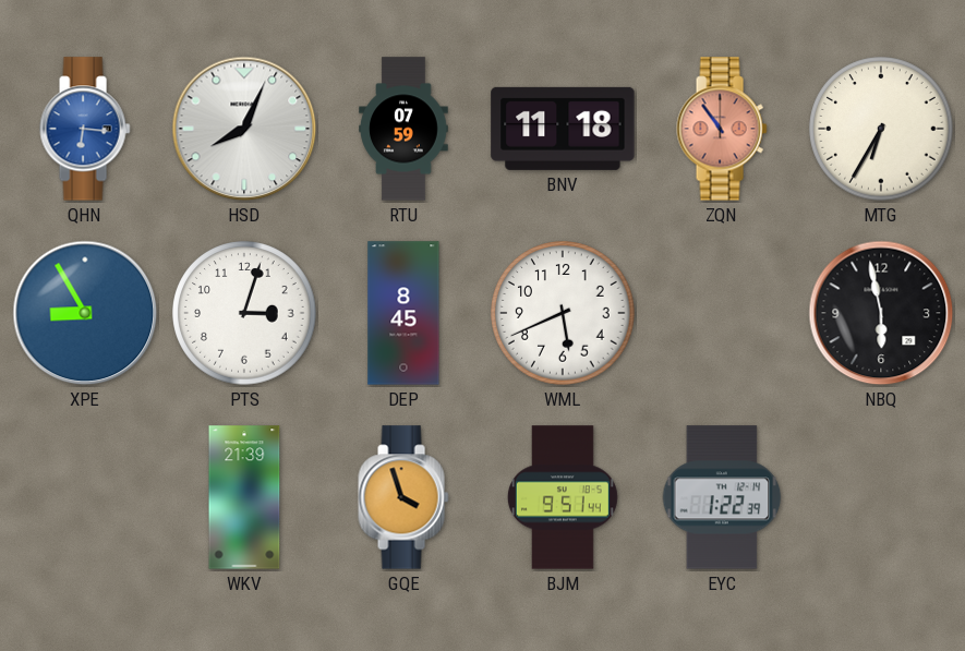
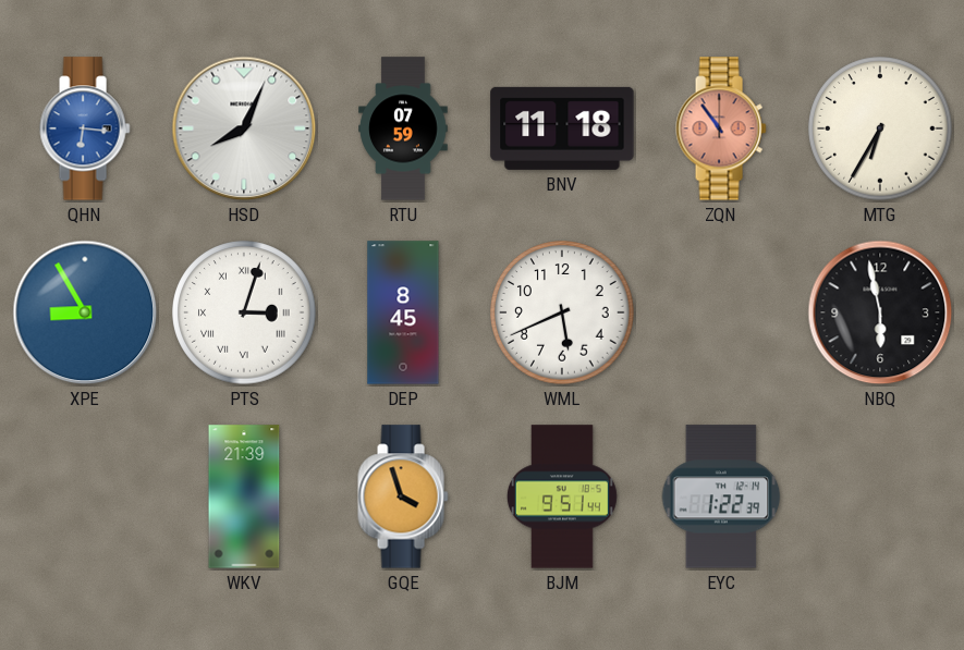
PTS numerals: Arabic -> Roman (244, 312)
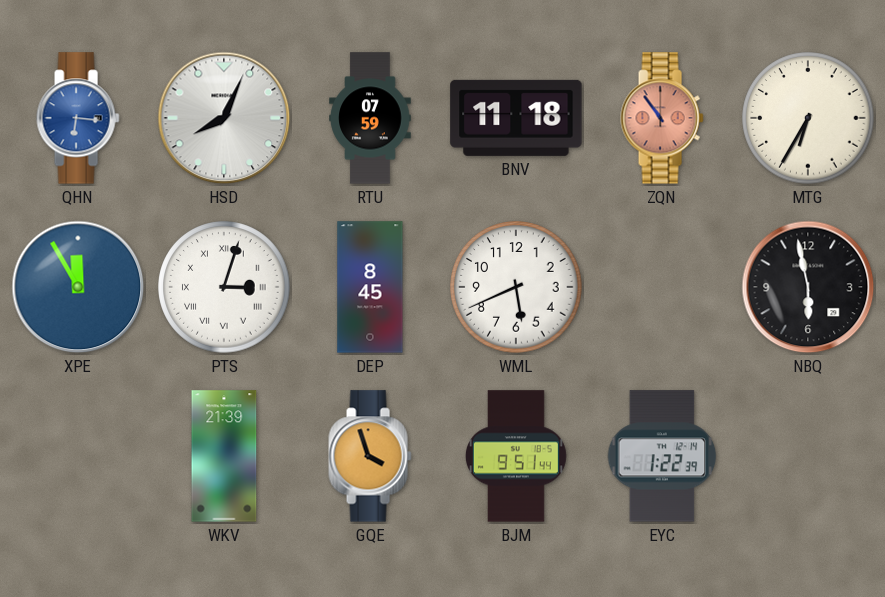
XPE: 8:55 -> 11:55 (78, 287)
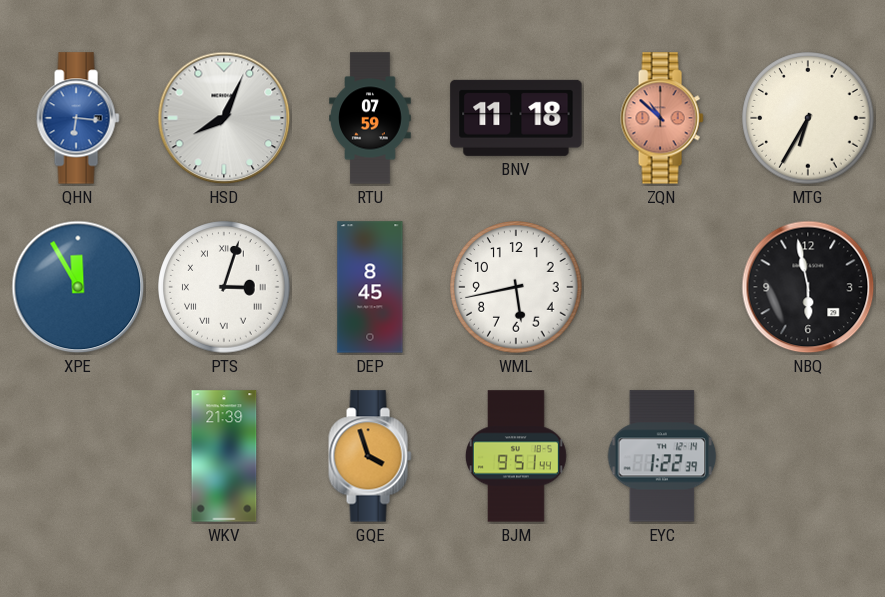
ZQN: 10:54 -> 10:52 (662, 118)
WML: 5:41 -> 5:43 (516, 287)
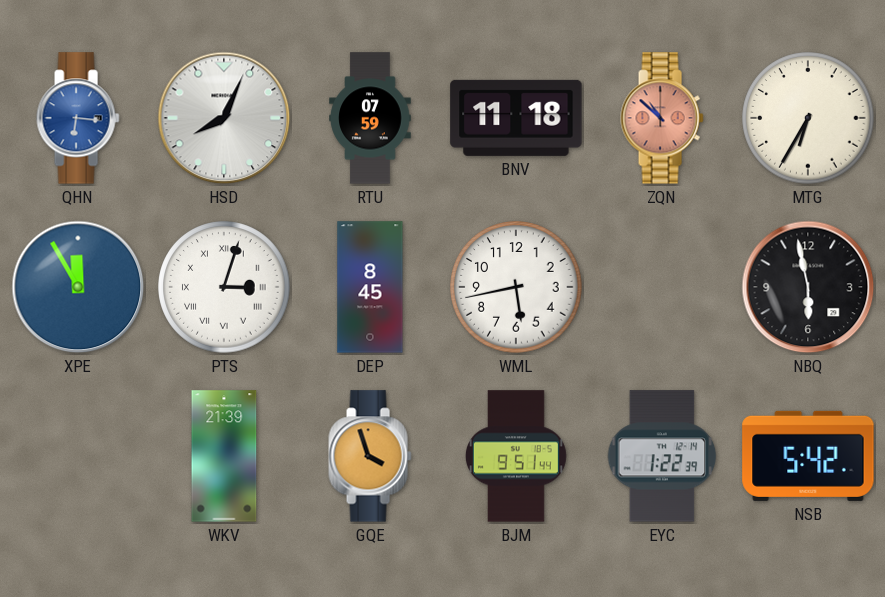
NSB: none -> 5:42 (808, 456)
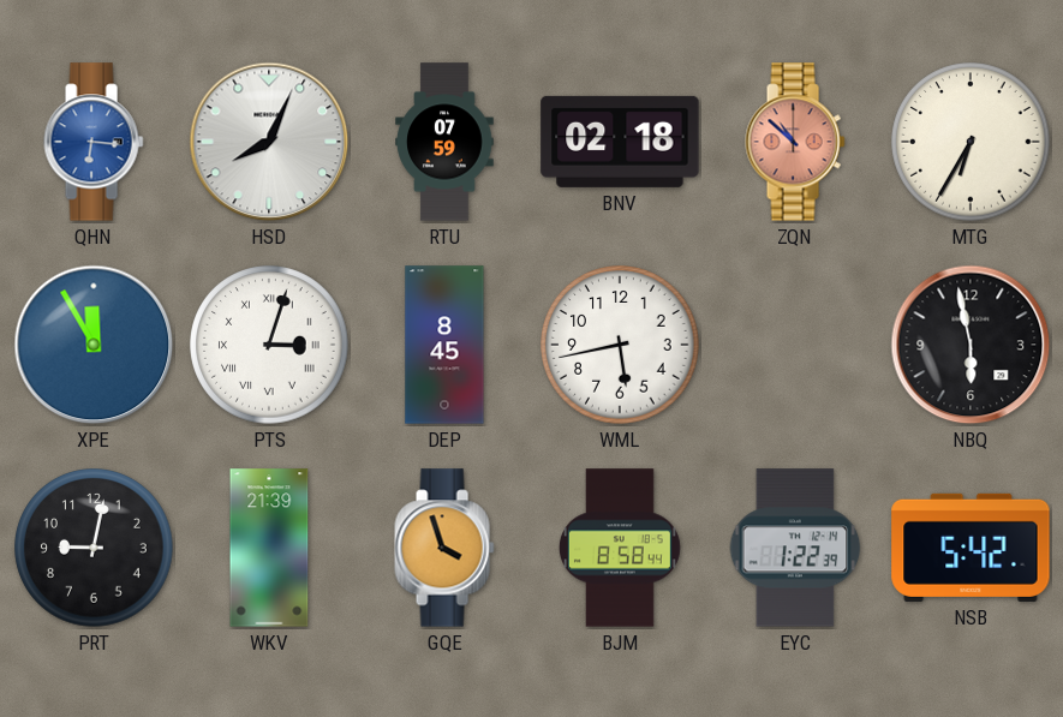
BNV: 11:18 -> 02:18 (620, 142)
PRT: none -> 9:02 (94, 548)
BJM: 9:51 -> 8:58 (620, 548)
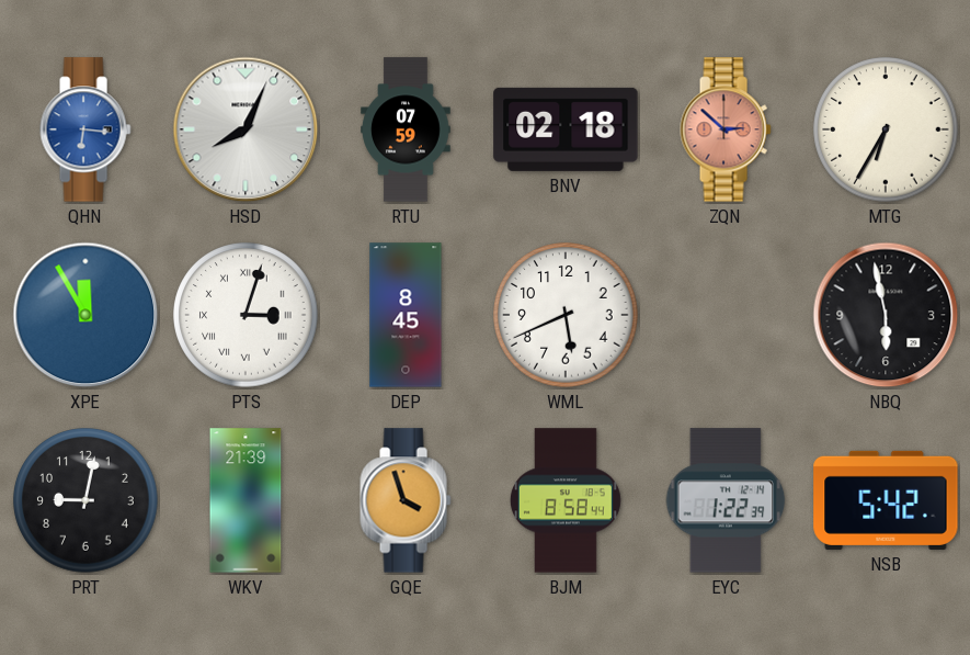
ZQN: 10:52 -> 2:52 (726, 129)
WML: 5:43 -> 5:41 (566, 315)
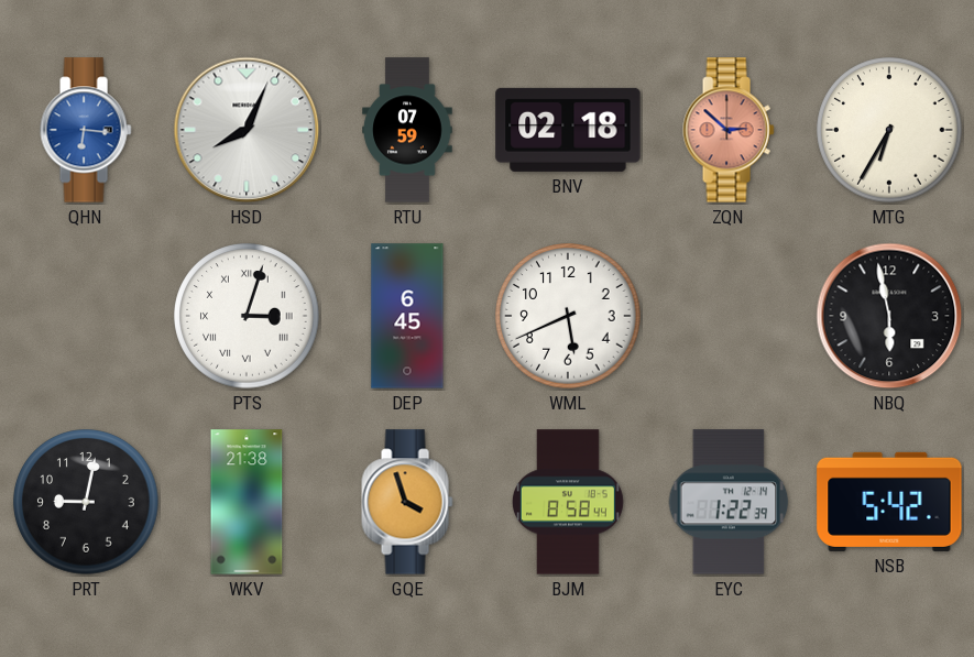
XPE: 11:55 -> none (85, 315)
DEP: 8:45 -> 6:45 (407, 316)
WKV: 21:39 -> 21:38 (247, 502)
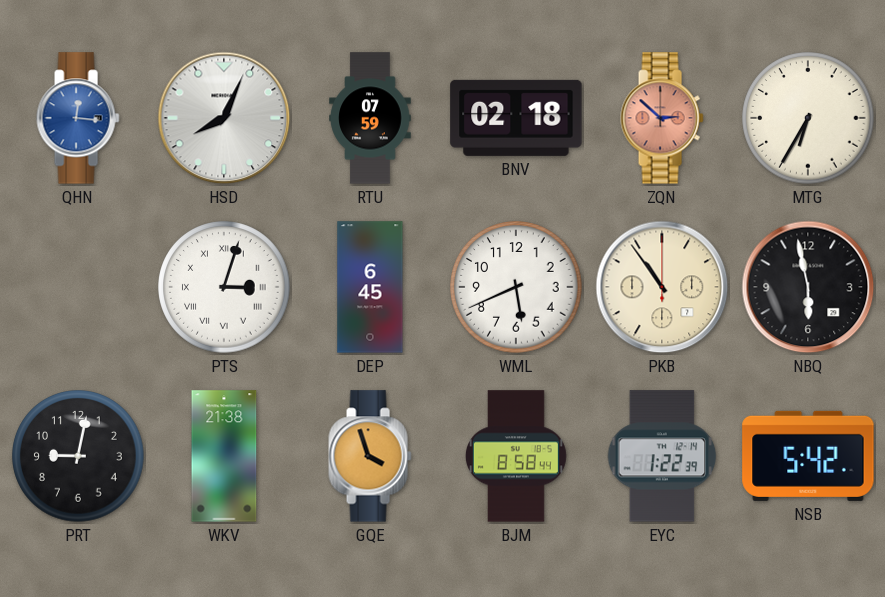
QHN: 6:16 -> 12:16 (78, 118)
PKB: none -> 10:54 (662, 287)
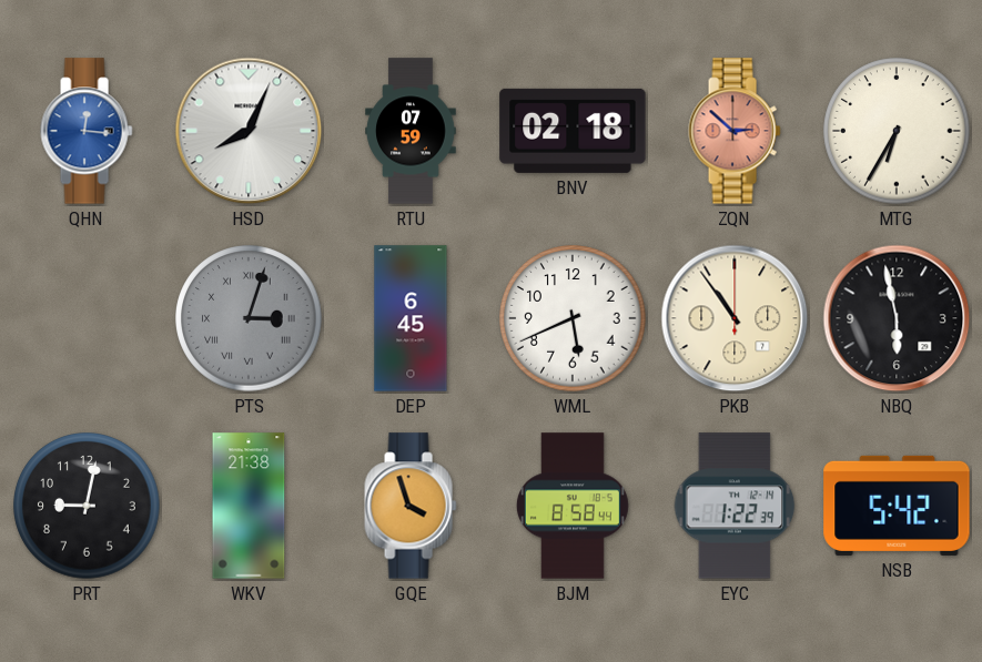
PTS dial: white -> grey (249, 318)
